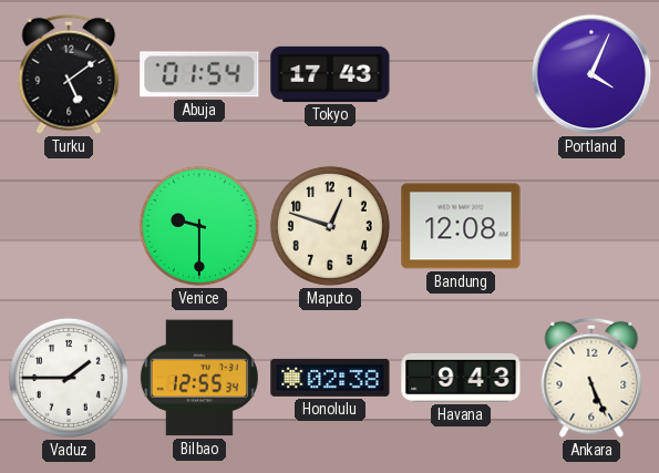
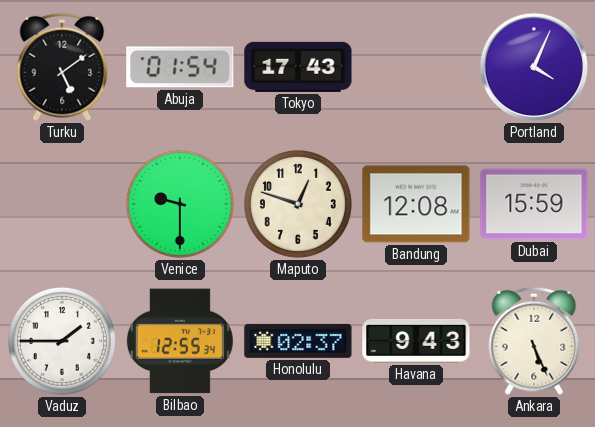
Dubai: none -> 15:59 (534, 204)
Honolulu: 02:38 -> 02:37 (298, 341)
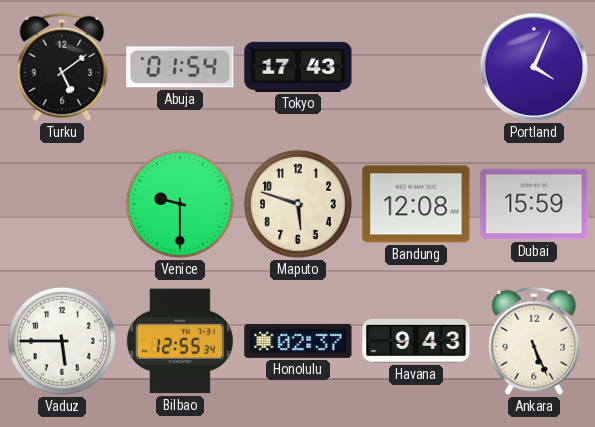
Maputo: 12:48 -> 5:48 (298, 204)
Vaduz: 1:45 -> 5:45 (62, 341)
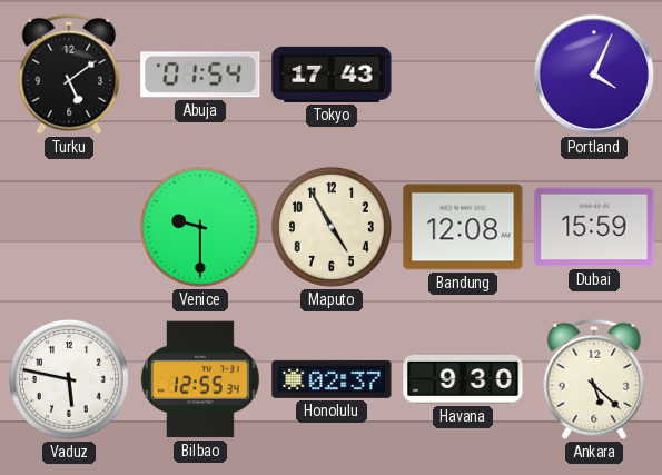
Maputo: 5:48 -> 4:55 (332, 227)
Vaduz: 5:45 -> 5:47 (69, 379)
Havana: 9:43 -> 9:30 (463, 379)
Ankara: 5:26 -> 5:22 (594, 379)
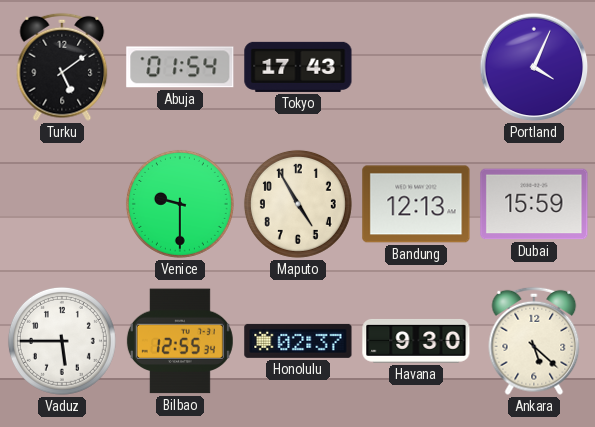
Bandung: 12:08 -> 12:13 (416, 204)
Vaduz: 5:47 -> 5:45 (62, 341)
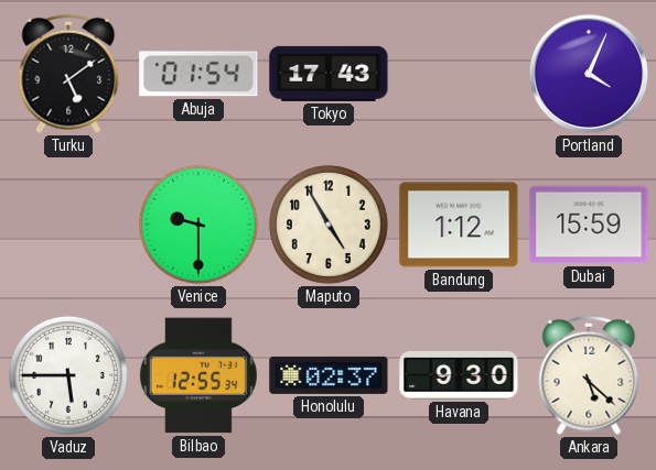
Bandung: 12:13 -> 1:12 (459, 225)
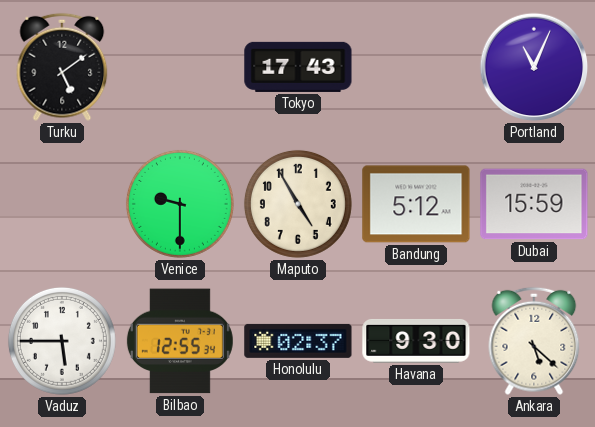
Abuja: 01:54 -> none (198, 74)
Portland: 4:04 -> 11:04 (534, 67)
Bandung: 1:12 -> 5:12 (416, 204)
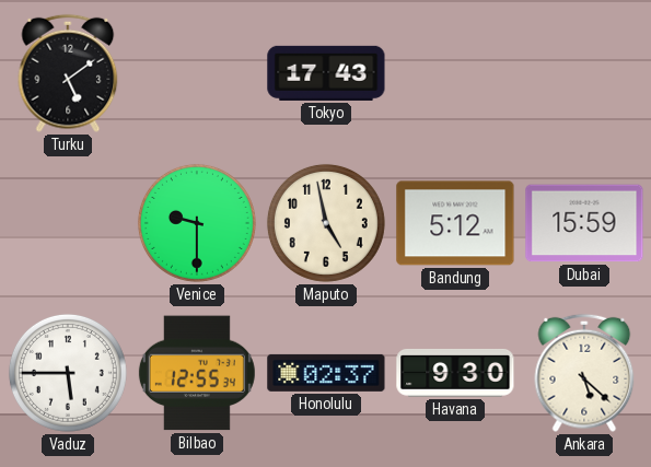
Portland: 11:04 -> none (534, 67)
Maputo: 4:55 -> 4:58 (326, 223)
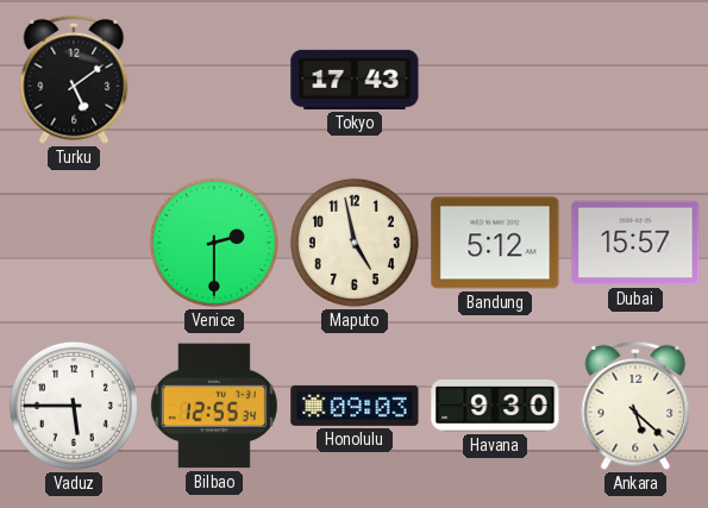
Venice: 9:30 -> 2:30 (214, 243)
Dubai: 15:59 -> 15:57 (635, 243)
Honolulu: 02:37 -> 09:03 (355, 406)
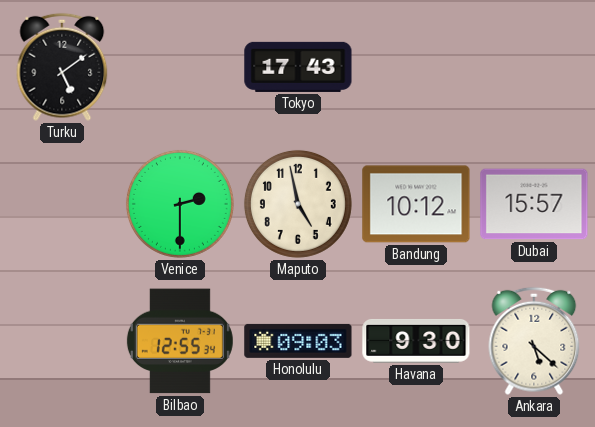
Bandung: 5:12 -> 10:12 (416, 204)
Vaduz: 5:45 -> none (74, 406)
